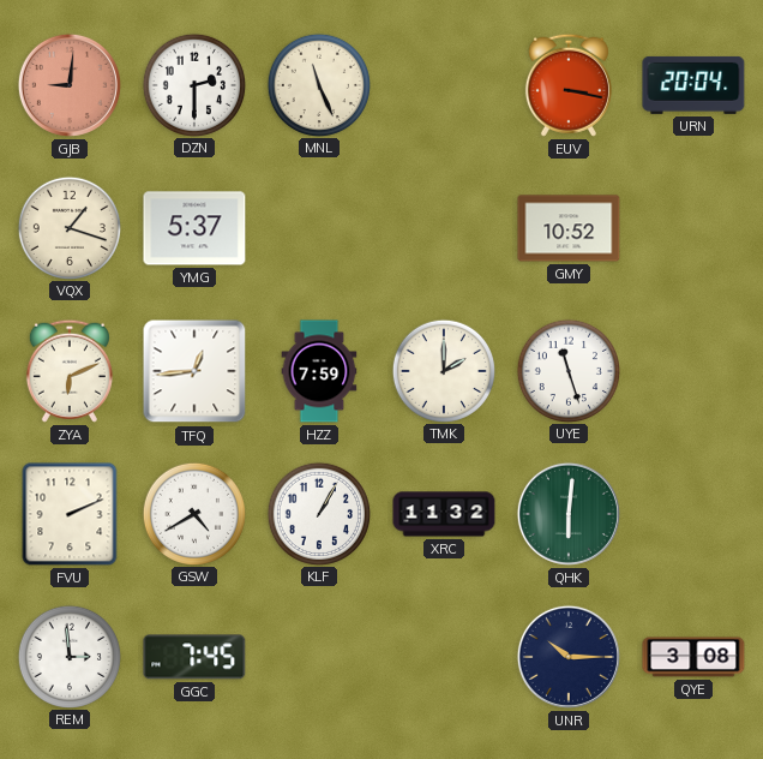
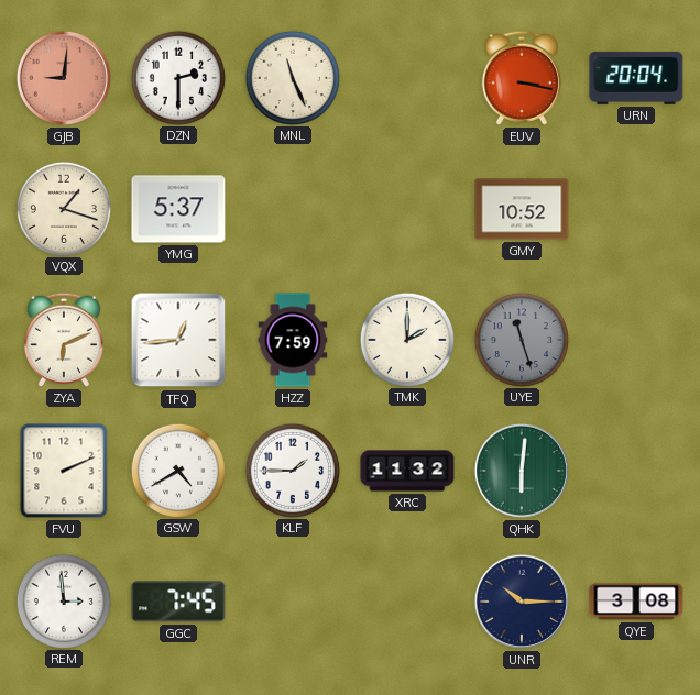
UYE dial: white -> grey (521, 339)
KLF: 1:05 -> 1:45 (292, 470)
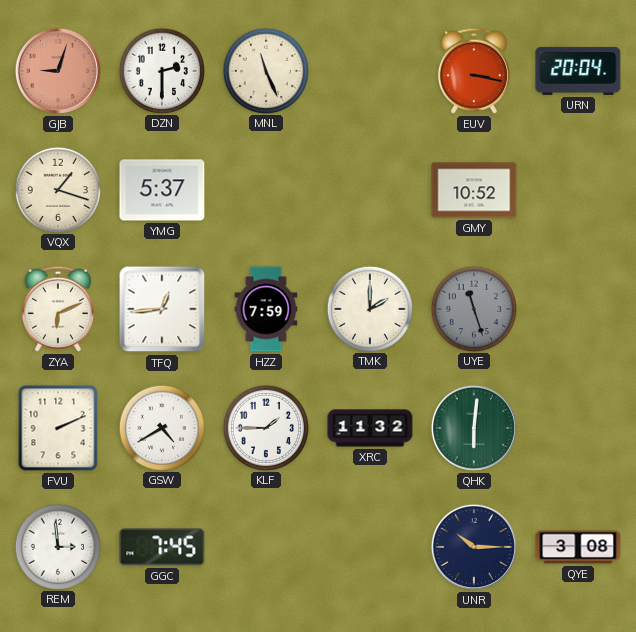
GJB: 9:01 -> 9:03 (58, 71)
